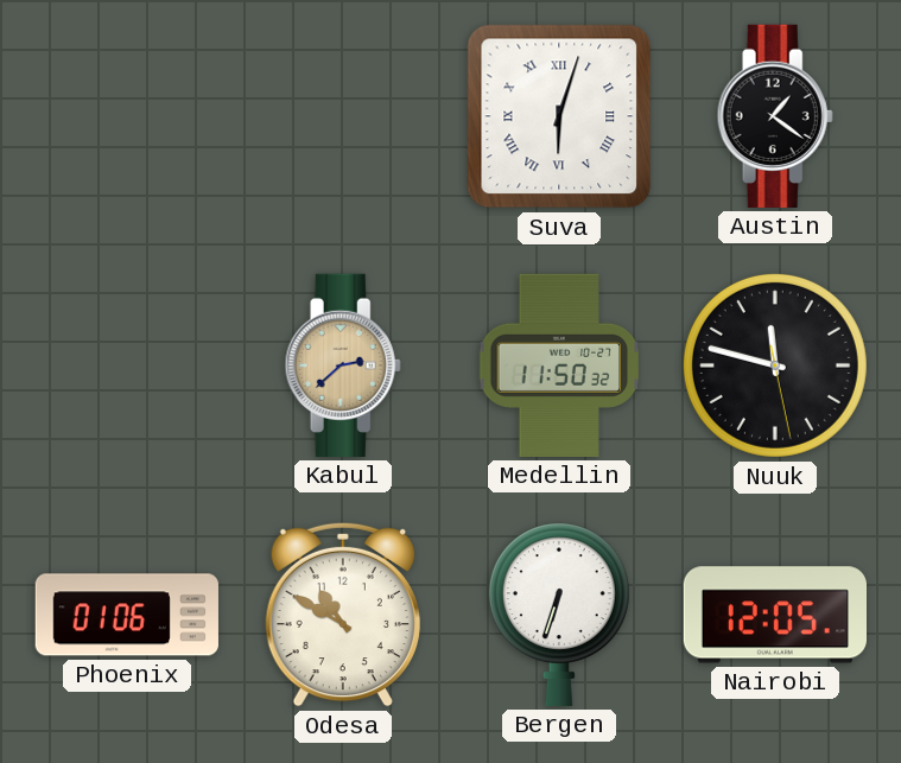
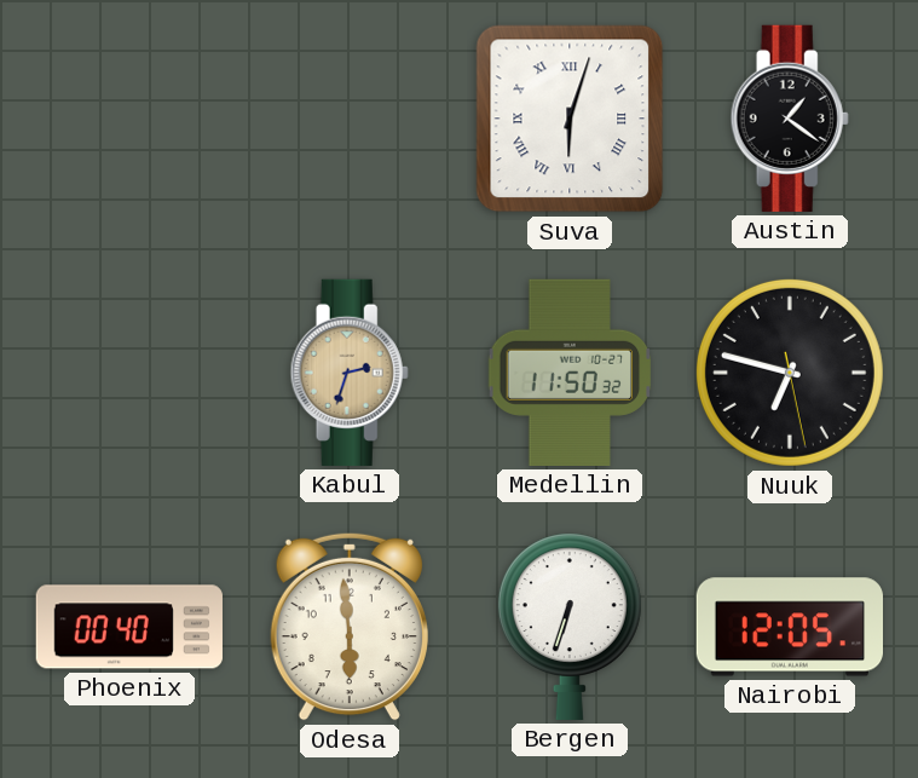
Kabul: 2:38 -> 2:33 (350, 373)
Nuuk: 11:47 -> 6:47 (790, 373)
Phoenix: 01:06 -> 00:40 (129, 627)
Odesa: 10:50 -> 5:59 (350, 627)
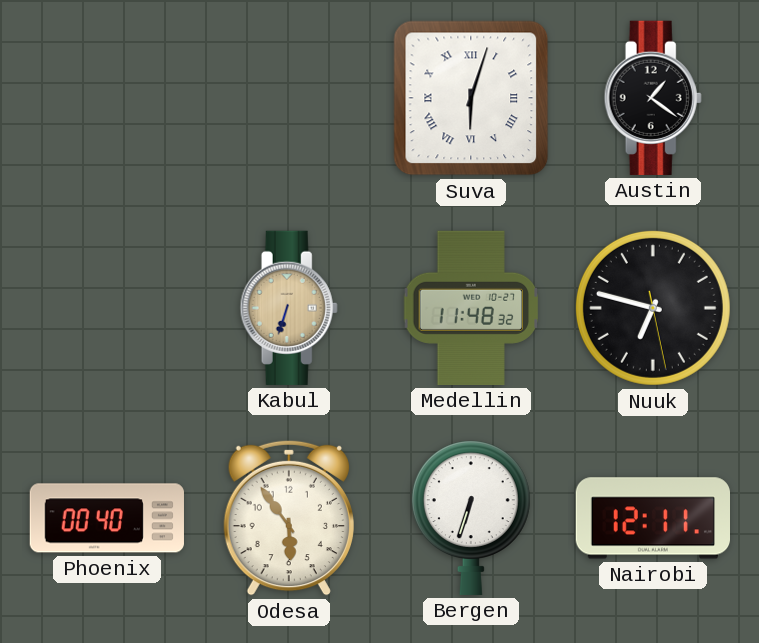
Kabul: 2:33 -> 6:33 (289, 308)
Medellin: 11:50 -> 11:48 (471, 308)
Odesa: 5:59 -> 5:54 (289, 518)
Nairobi: 12:05 -> 12:11 (652, 518)
